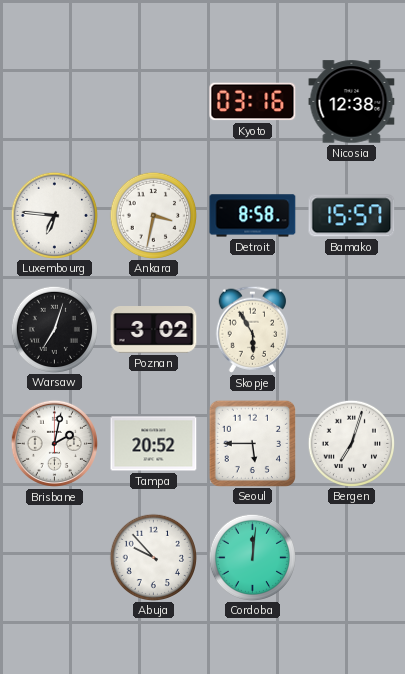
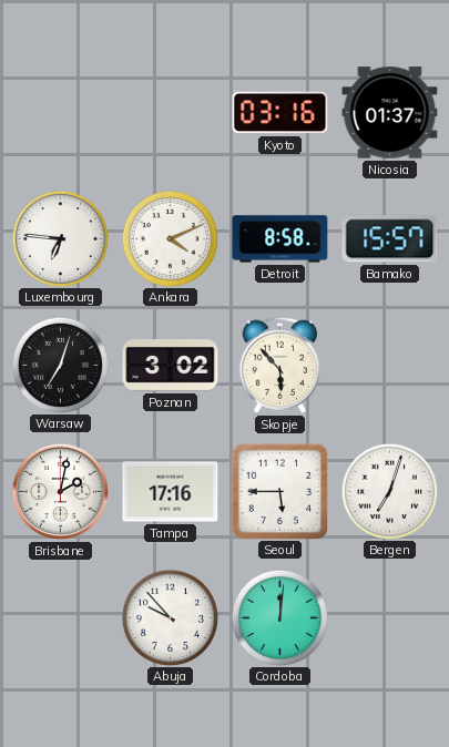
Nicosia: 12:38 -> 01:37 (390, 113)
Ankara: 3:32 -> 4:11 (170, 238)
Skopje: 5:55 -> 5:53 (279, 365)
Tampa: 20:52 -> 17:16 (171, 492)
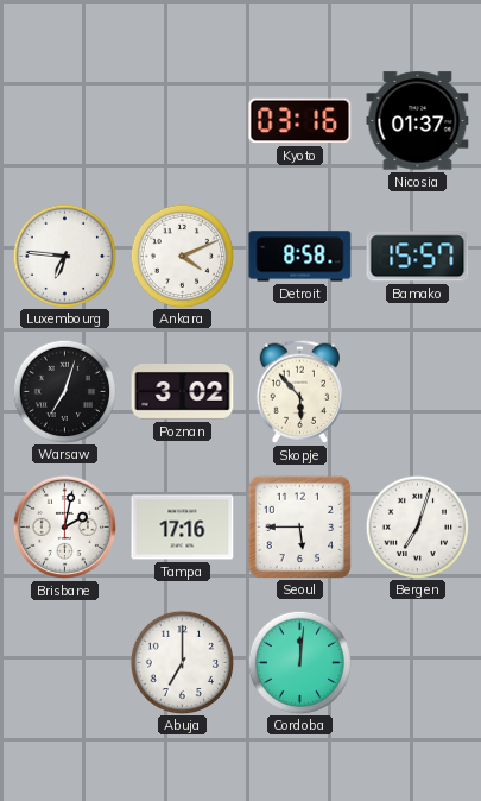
Abuja: 9:53 -> 7:00 (182, 662)
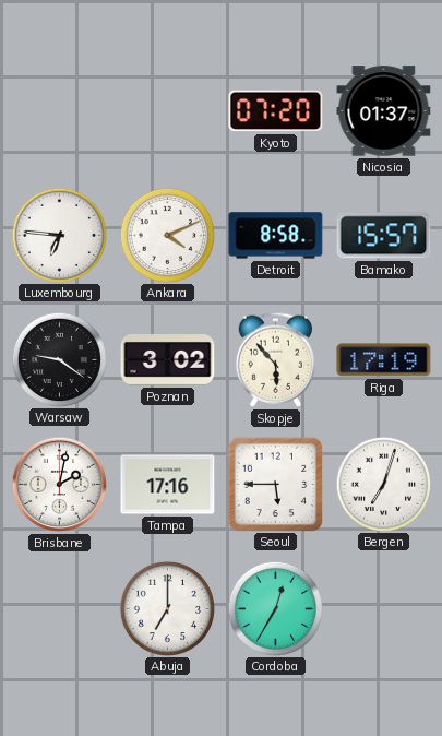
Kyoto: 03:16 -> 07:20 (276, 111)
Warsaw: 7:03 -> 9:21 (59, 359)
Riga: none -> 17:19 (384, 360)
Cordoba: 12:01 -> 12:35 (275, 608)
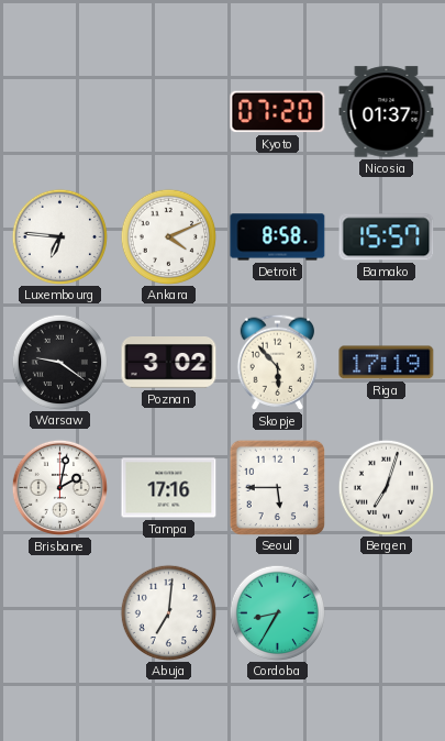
Abuja: 7:00 -> 7:01 (168, 612)
Cordoba: 12:35 -> 8:35 (277, 612)
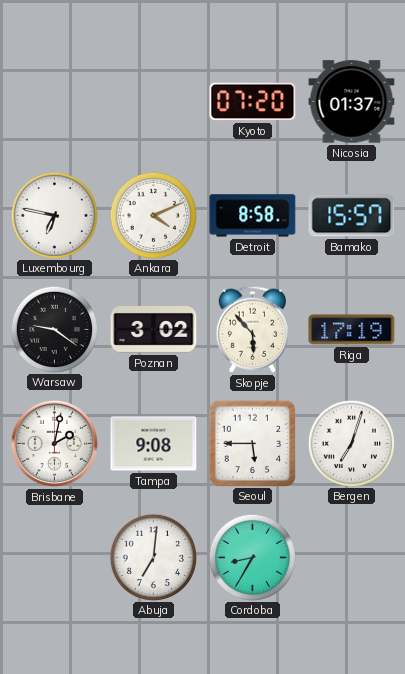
Luxembourg: 6:46 -> 6:47 (54, 215)
Tampa: 17:16 -> 9:08 (154, 444)
